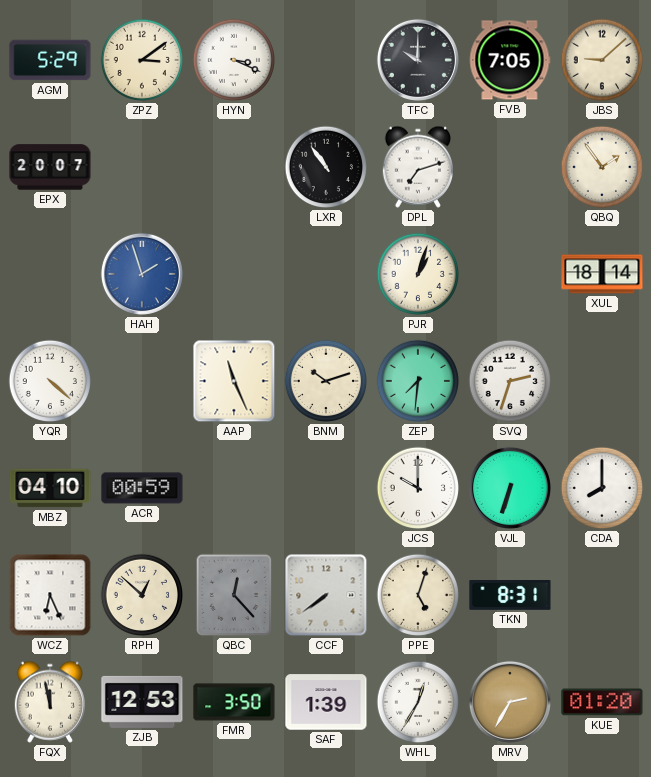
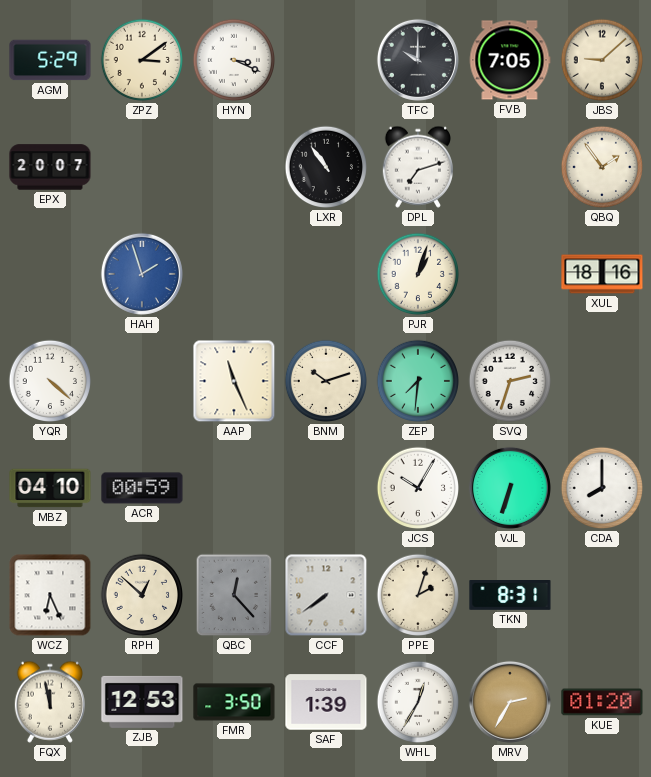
XUL: 18:14 -> 18:16 (602, 274)
JCS: 10:00 -> 10:05 (418, 488)
PPE: 5:03 -> 2:03 (418, 595)
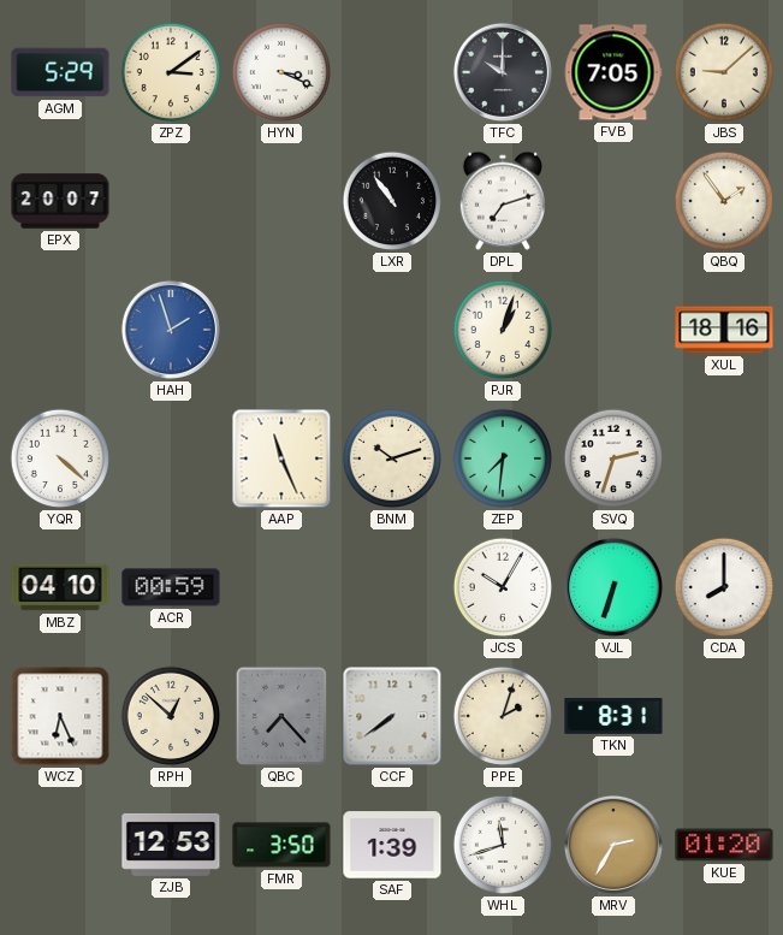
QBC: 12:23 -> 7:23 (281, 716)
FQX: 11:58 -> none (49, 702)
WHL: 12:35 -> 11:42 (503, 845)
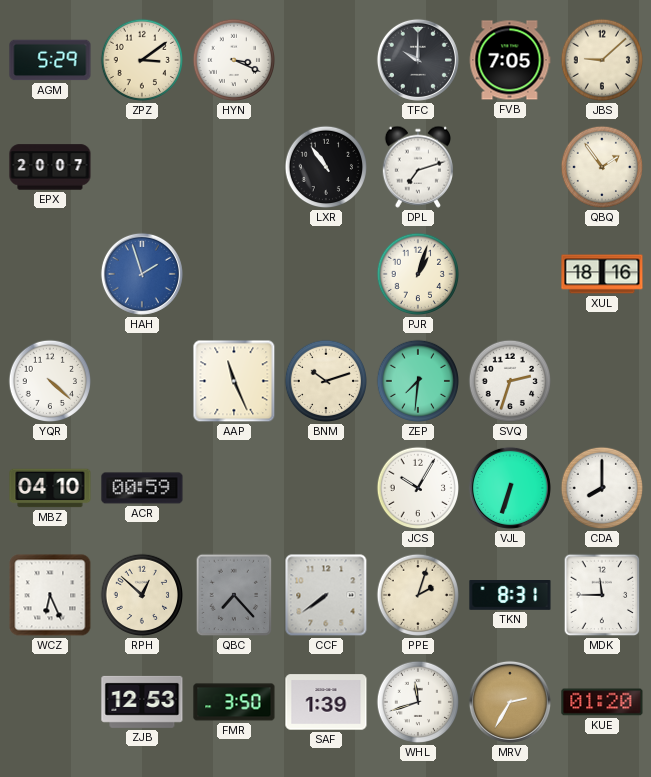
MDK: none -> 11:45 (602, 595)
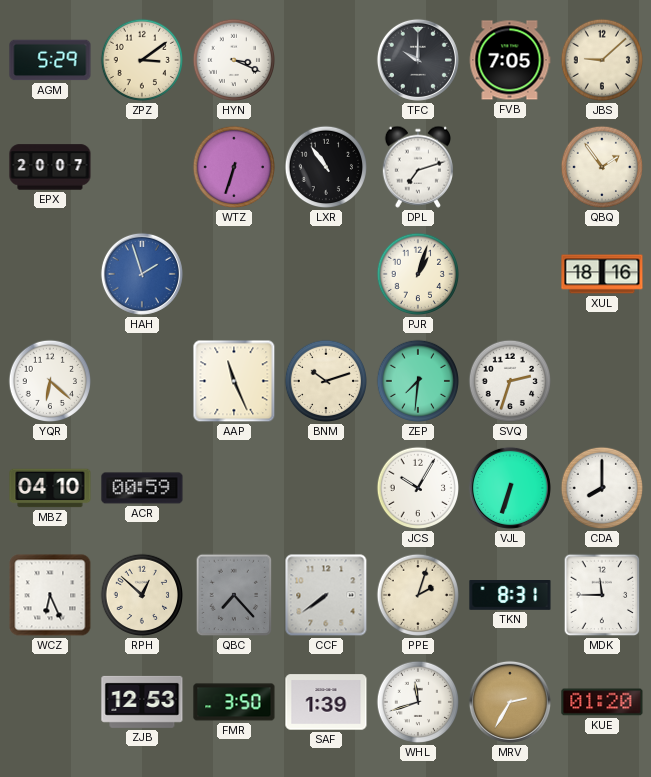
WTZ: none -> 6:33 (234, 167)
YQR: 4:22 -> 6:22 (50, 381)
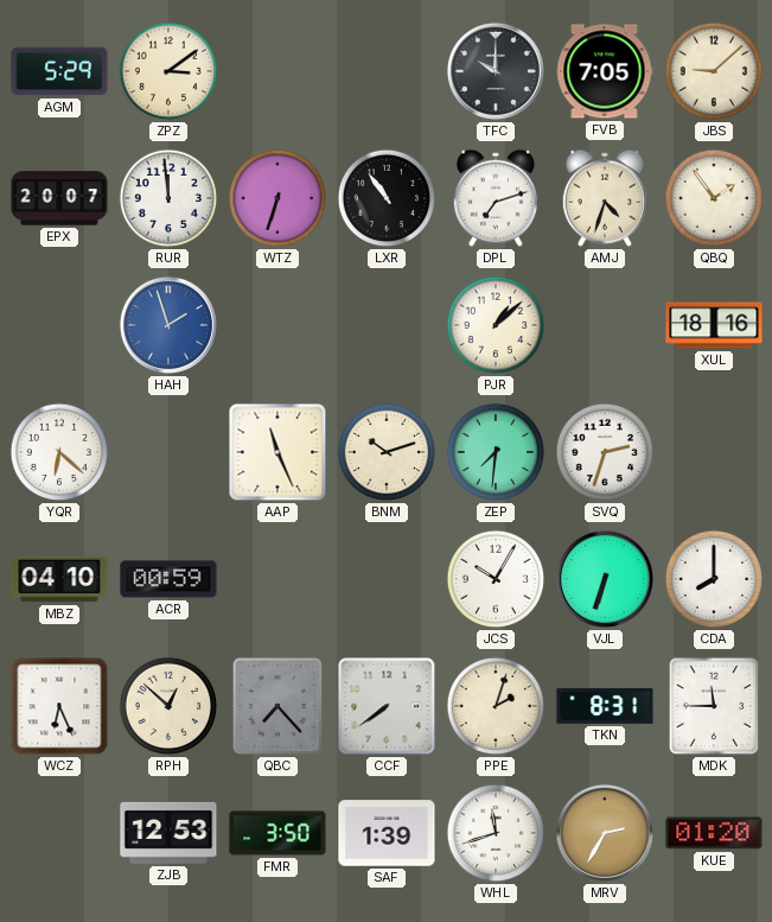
HYN: 3:19 -> none (234, 60)
RUR: none -> 11:59 (168, 198)
AMJ: none -> 4:33 (604, 198)
PJR: 1:03 -> 1:08 (496, 325)
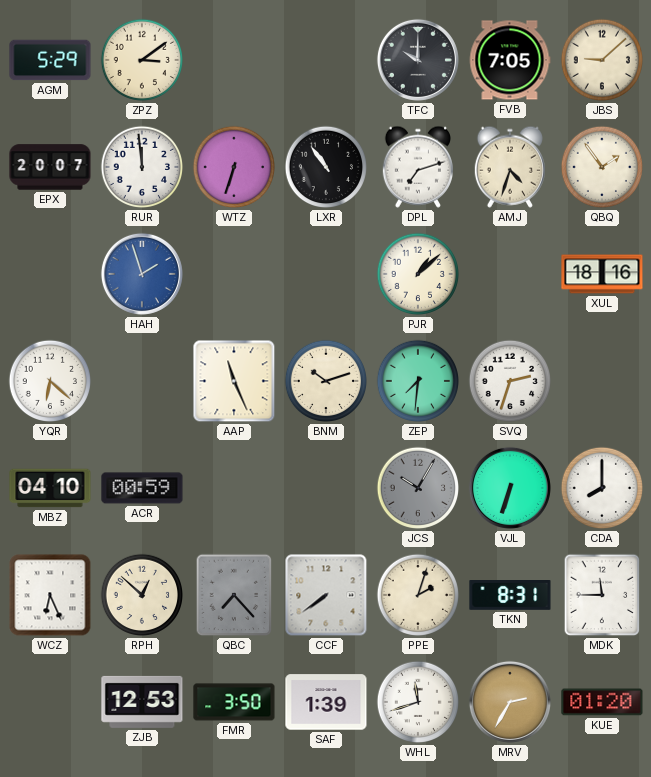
JCS dial: white -> grey (418, 488)
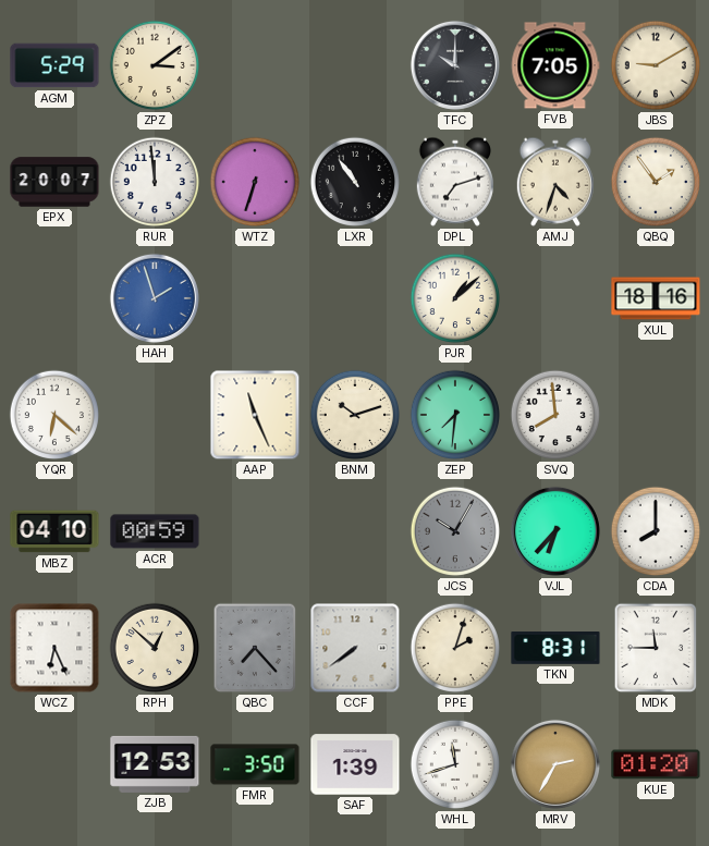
JBS: 9:08 -> 9:10 (656, 65)
SVQ: 2:33 -> 7:59 (555, 415)
VJL: 6:33 -> 6:37 (555, 531)
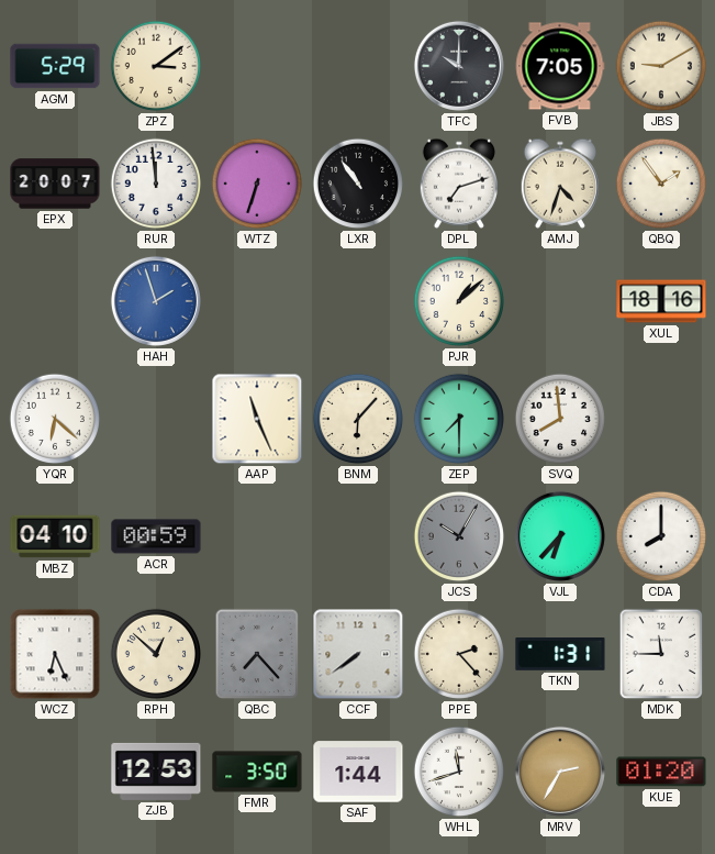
BNM: 10:12 -> 6:07 (358, 419)
ZEP: 7:31 -> 7:30 (459, 419)
PPE: 2:03 -> 2:23 (459, 654)
TKN: 8:31 -> 1:31 (560, 655)
SAF: 1:39 -> 1:44 (358, 772)
